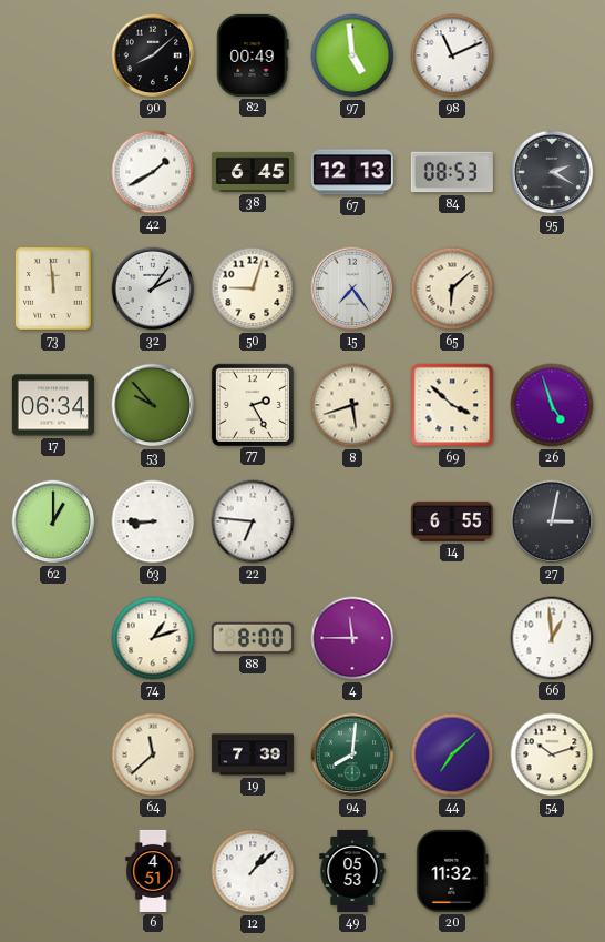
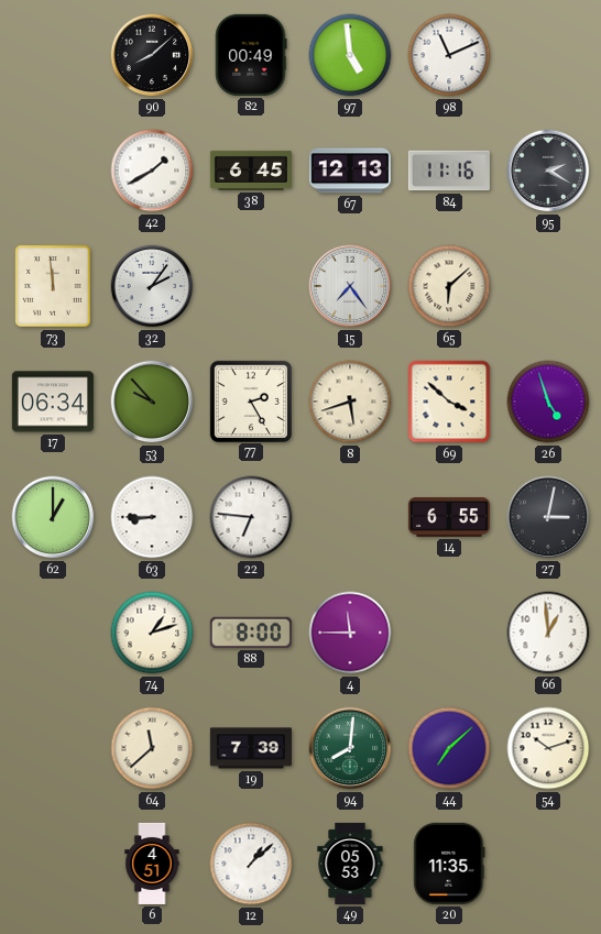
84: 08:53 -> 11:16 (449, 171)
50: 9:03 -> none (253, 288)
20: 11:32 -> 11:35 (449, 864)
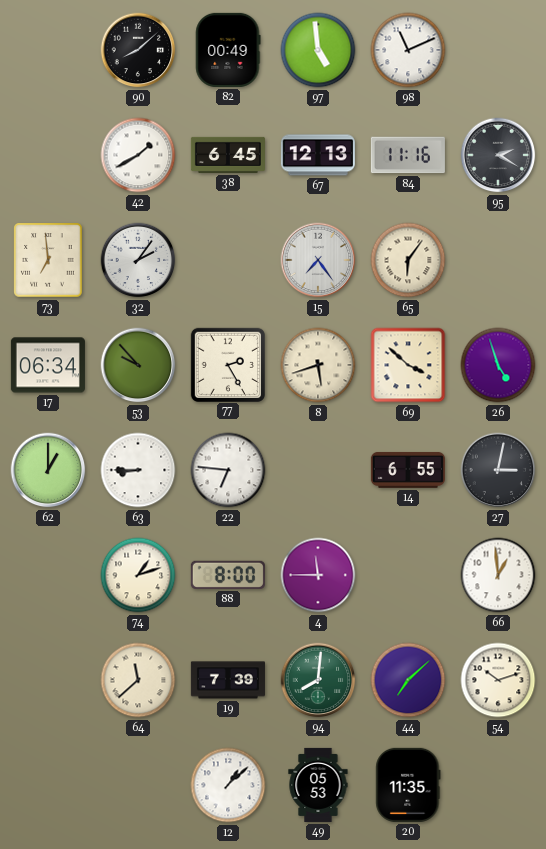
73: 11:59 -> 6:59 (48, 260)
65: 6:08 -> 6:06 (408, 260)
6: 4:51 -> none (152, 864)
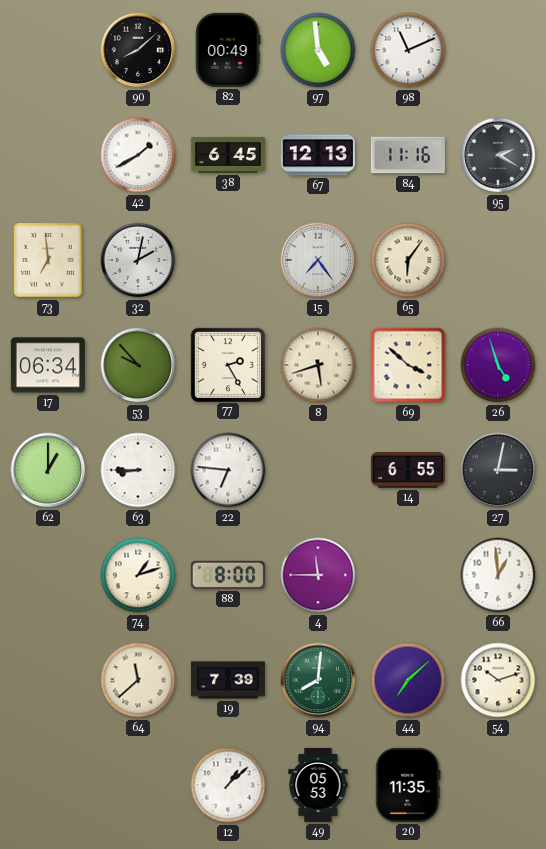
32: 2:06 -> 2:02 (138, 260)
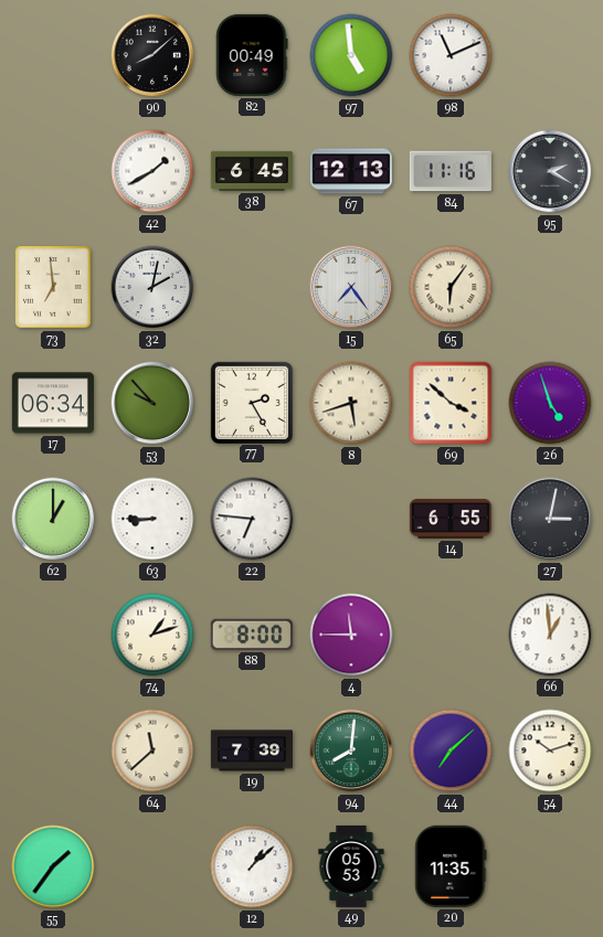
55: none -> 1:36 (53, 866)
